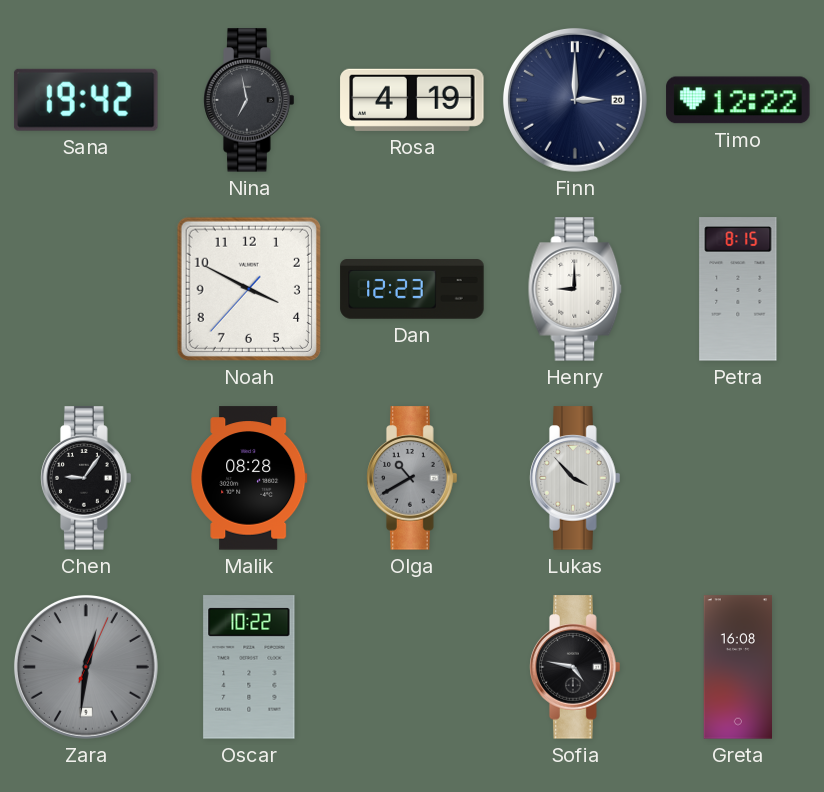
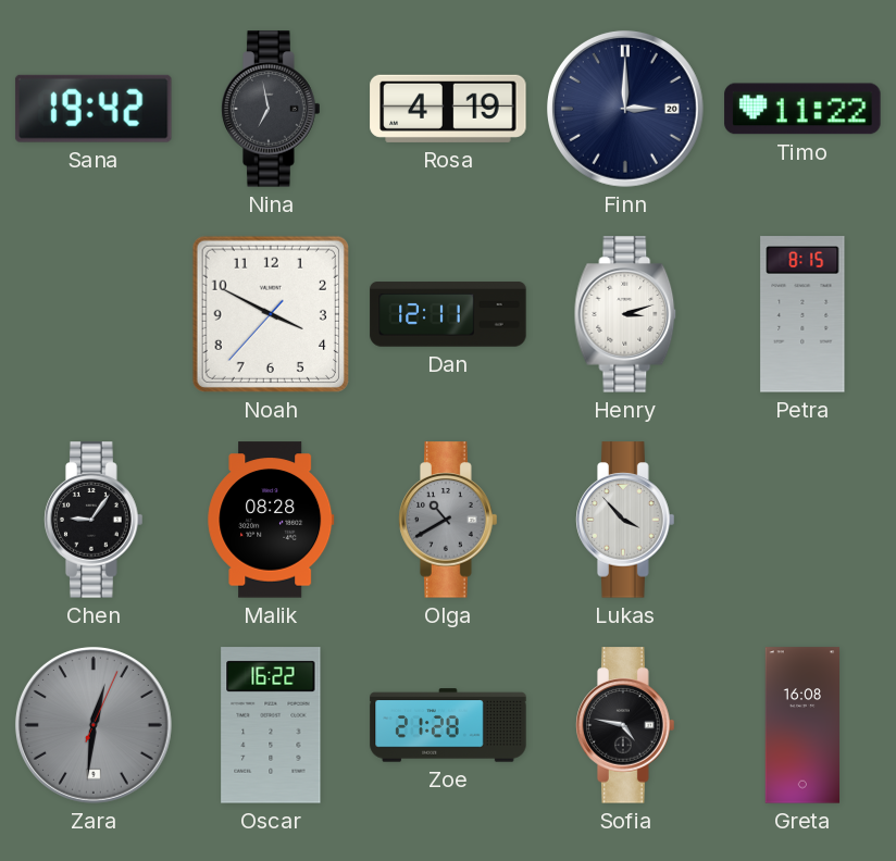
Timo: 12:22 -> 11:22 (802, 109)
Dan: 12:23 -> 12:11 (448, 314)
Henry: 9:00 -> 3:12 (625, 314)
Oscar: 10:22 -> 16:22 (271, 725)
Zoe: none -> 21:28 (448, 725)
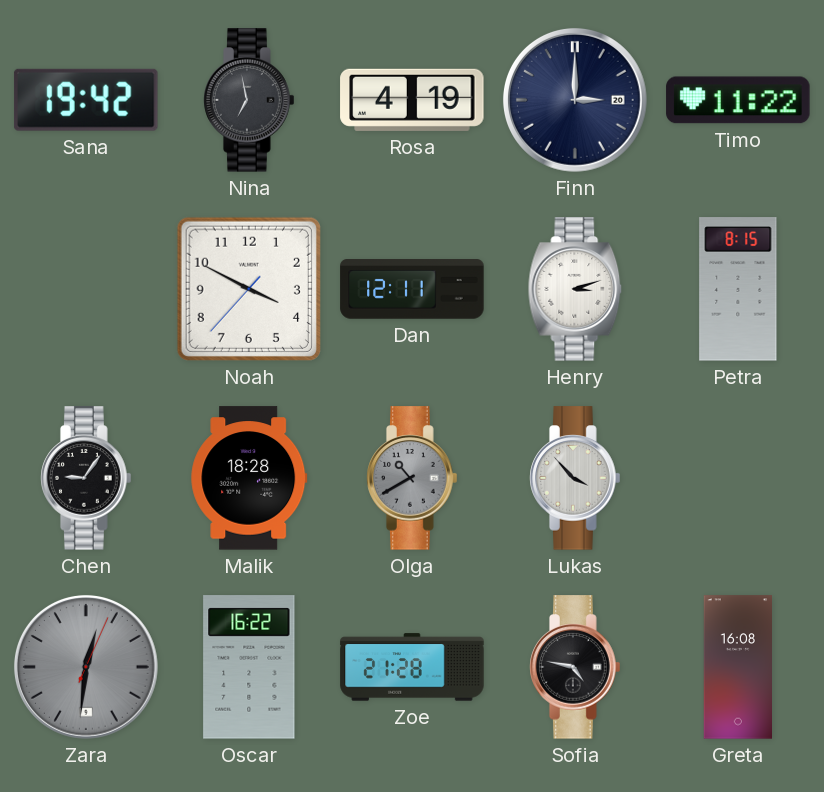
Malik: 08:28 -> 18:28 (249, 478)
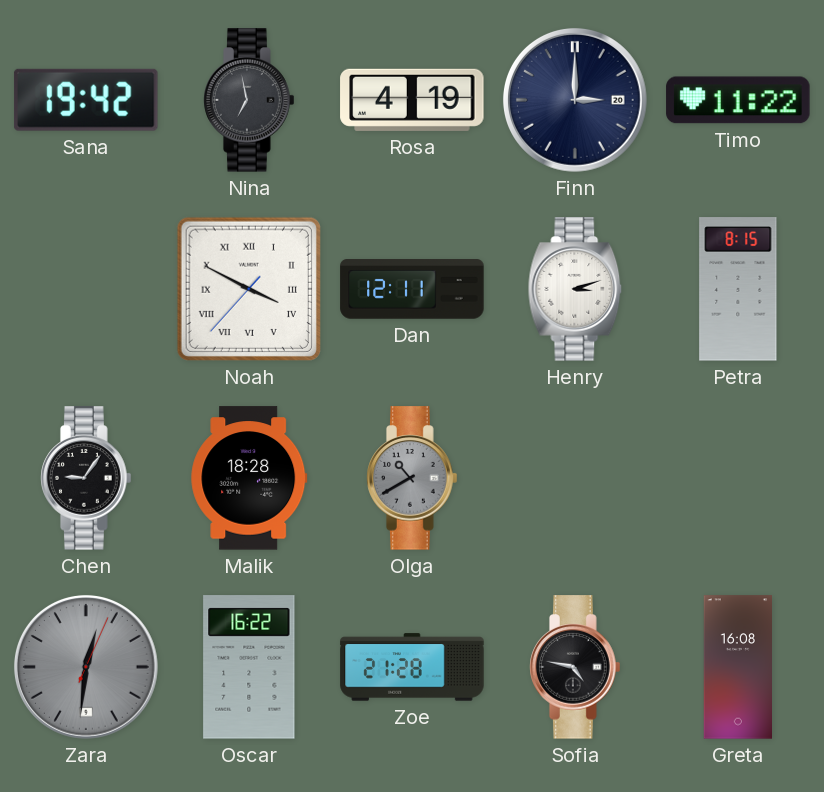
Noah numerals: Arabic -> Roman (249, 289)
Lukas: 3:53 -> none (575, 478)
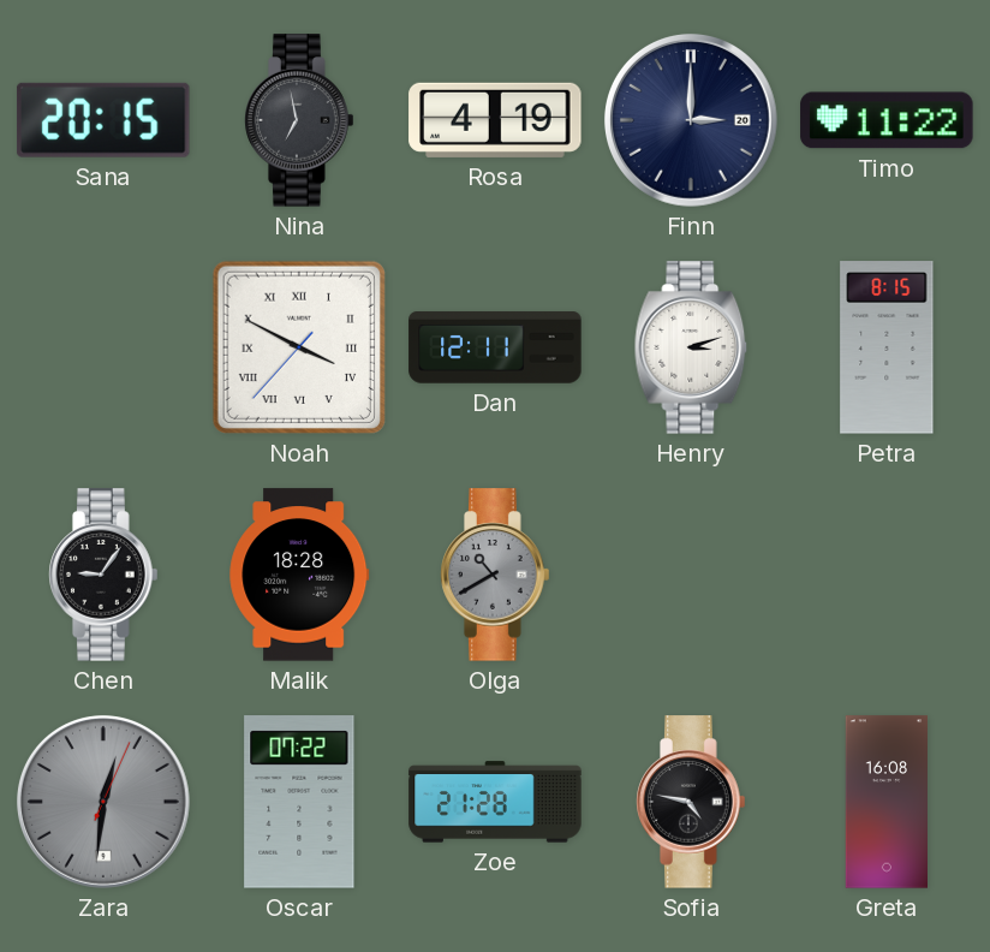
Sana: 19:42 -> 20:15 (103, 120)
Oscar: 16:22 -> 07:22 (299, 802)
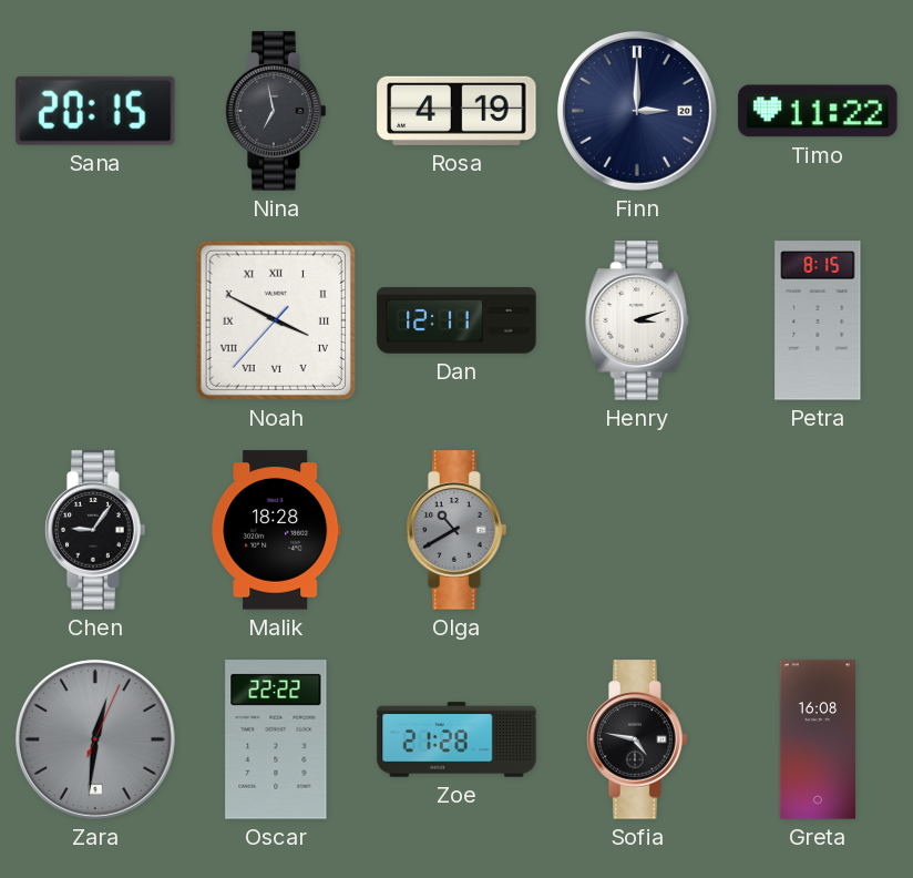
Oscar: 07:22 -> 22:22 (276, 739)
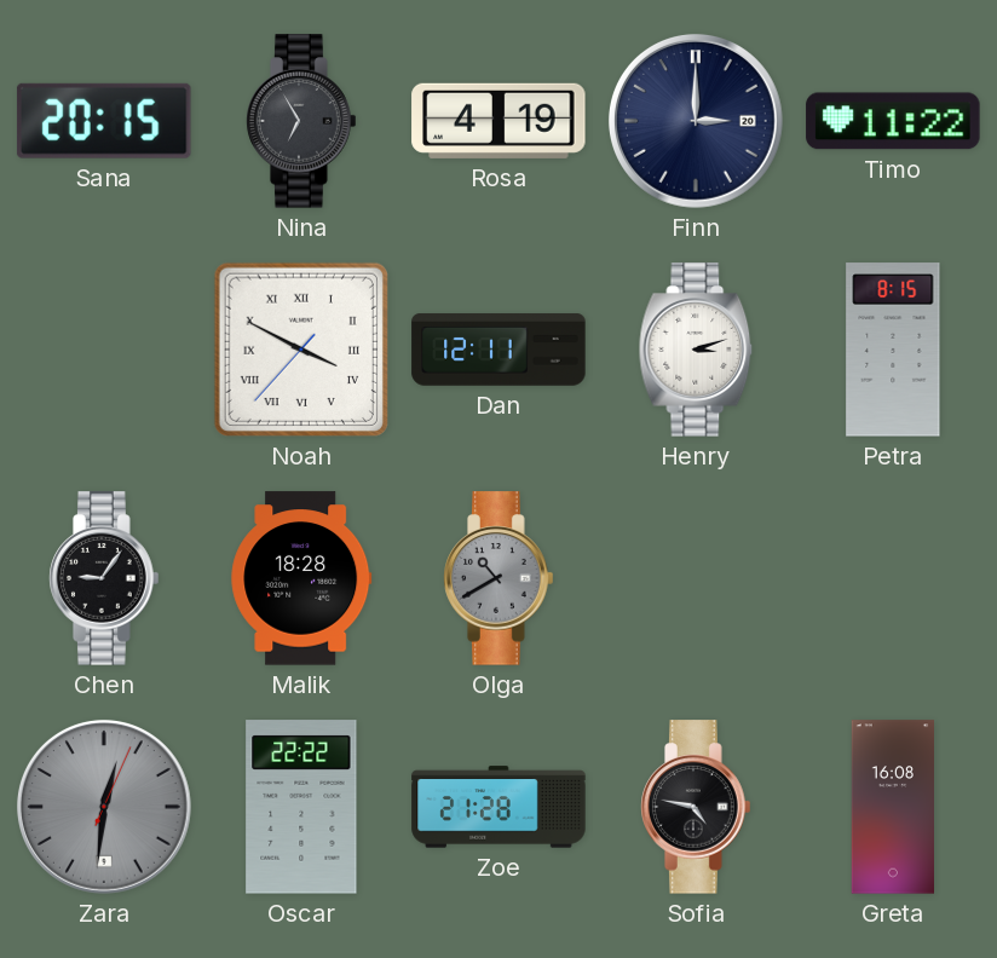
Nina: 6:58 -> 6:55 (301, 121)
